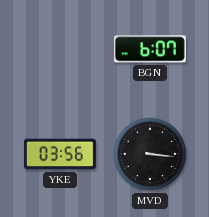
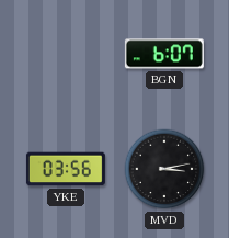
MVD: 3:16 -> 3:13 (164, 169)
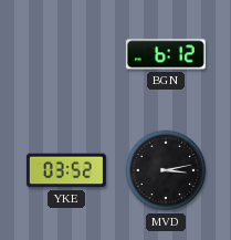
BGN: 6:07 -> 6:12 (166, 54)
YKE: 03:56 -> 03:52 (66, 170)
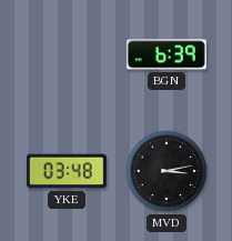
BGN: 6:12 -> 6:39 (167, 54)
YKE: 03:52 -> 03:48 (67, 171)
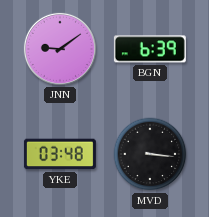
JNN: none -> 9:09 (60, 49)
MVD: 3:13 -> 3:16 (150, 154)
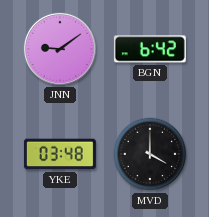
BGN: 6:39 -> 6:42 (150, 49)
MVD: 3:16 -> 4:00 (150, 154)
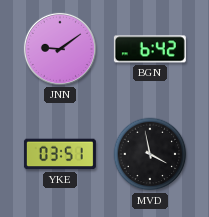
YKE: 03:48 -> 03:51 (60, 154)
MVD: 4:00 -> 3:58 (150, 154)
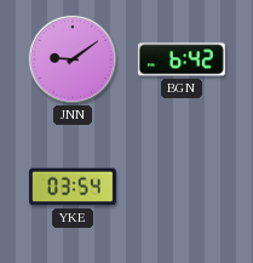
YKE: 03:51 -> 03:54 (73, 187)
MVD: 3:58 -> none (150, 154)
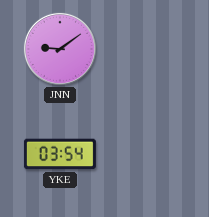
BGN: 6:42 -> none (182, 59)
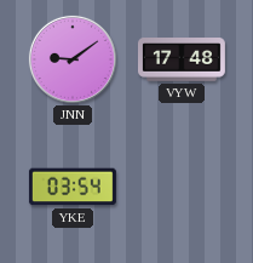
VYW: none -> 17:48 (182, 59)
